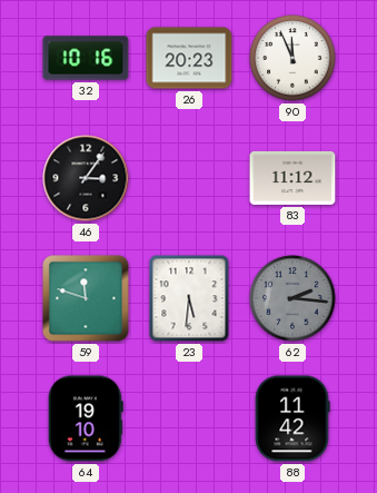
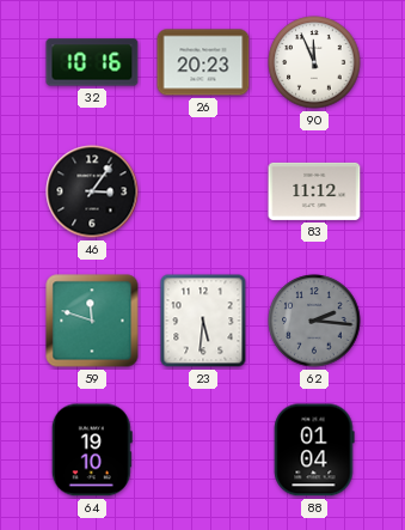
88: 11:42 -> 01:04 (314, 450)
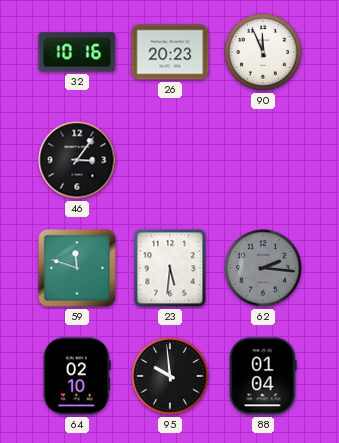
83: 11:12 -> none (314, 191)
64: 19:10 -> 02:10 (77, 376)
95: none -> 9:59 (170, 376)
